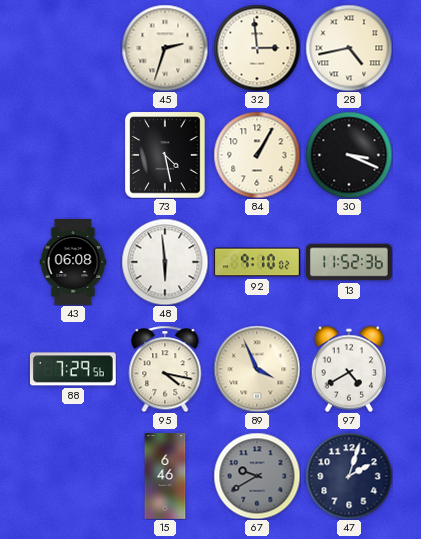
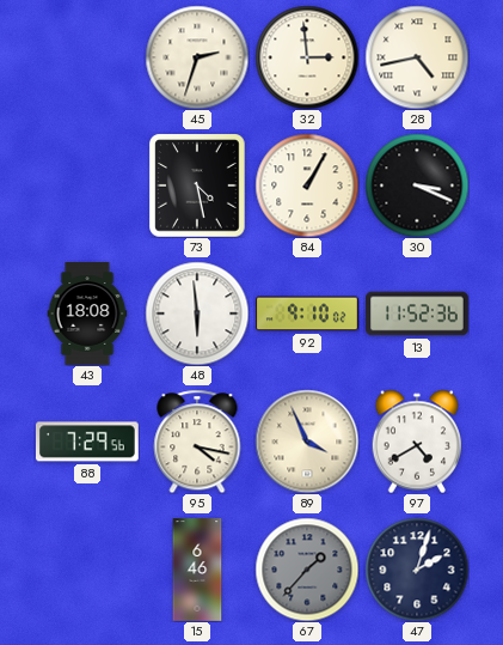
43: 06:08 -> 18:08 (87, 315)
67: 9:40 -> 1:37 (307, 570)
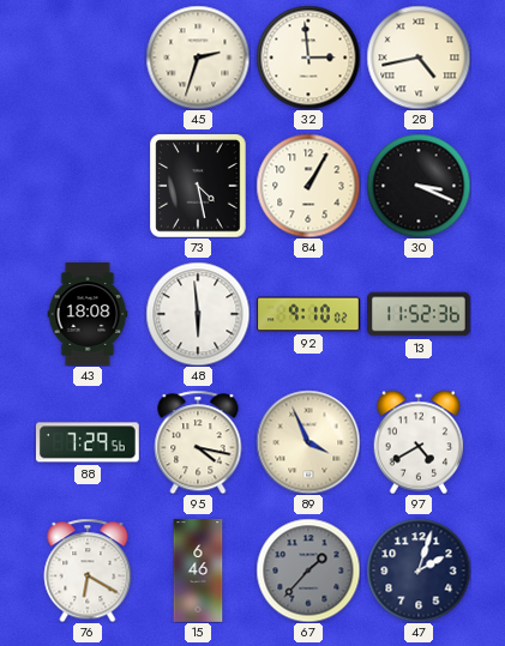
76: none -> 6:20 (88, 570)
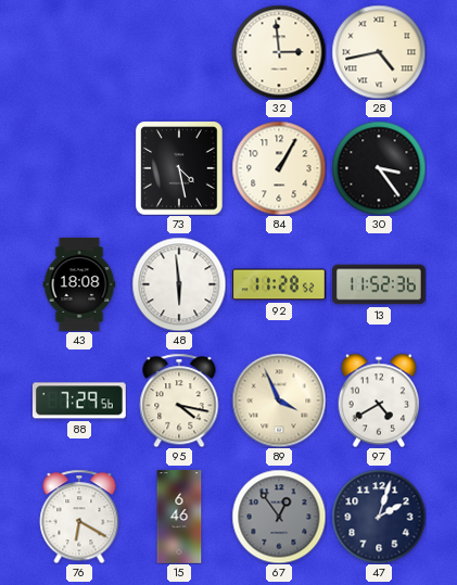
45: 2:33 -> none (198, 58)
30: 3:19 -> 3:24 (379, 168)
92: 9:10 -> 11:28 (280, 284)
67: 1:37 -> 12:54 (279, 517)
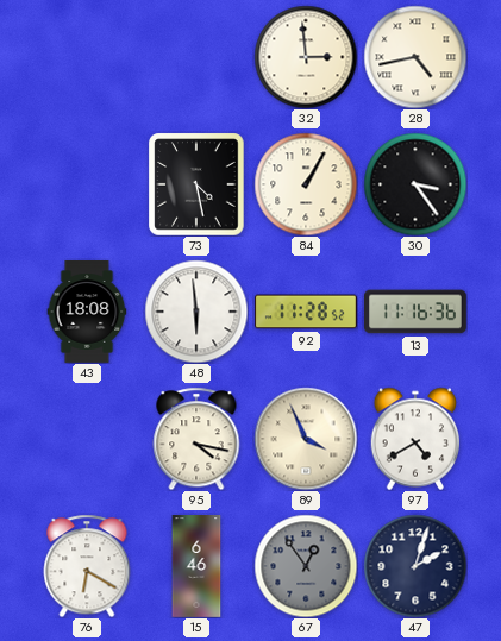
13: 11:52 -> 11:16 (417, 312)
88: 7:29 -> none (79, 400)
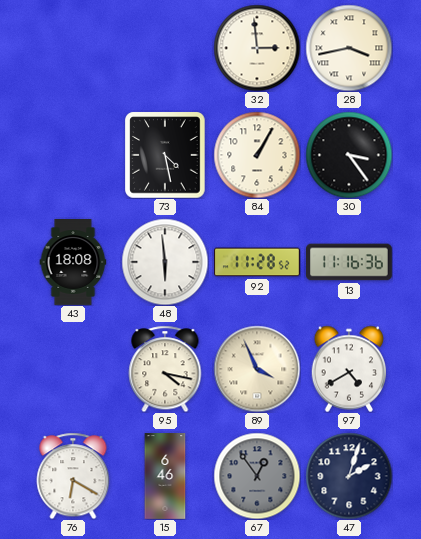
28: 4:43 -> 3:43 (349, 48)
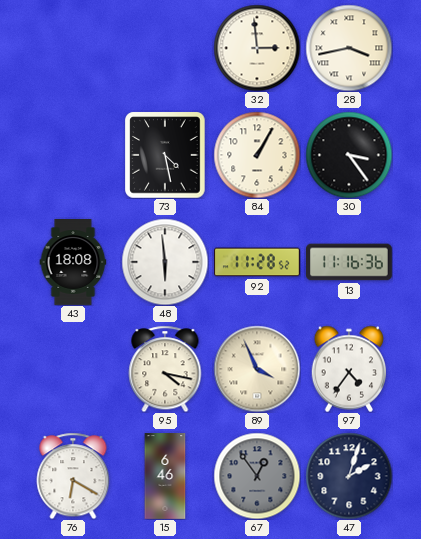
97: 4:40 -> 4:36 (349, 369)
